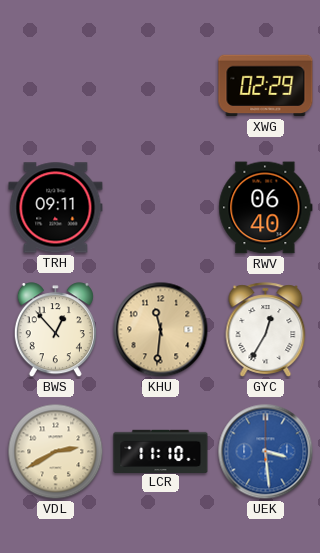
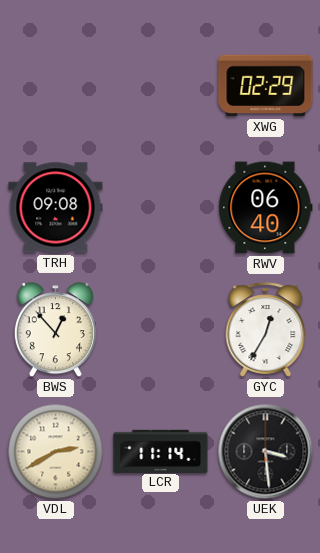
TRH: 09:11 -> 09:08 (56, 208)
KHU: 11:31 -> none (161, 330)
LCR: 11:10 -> 11:14 (161, 451)
UEK dial: blue -> black (266, 452)
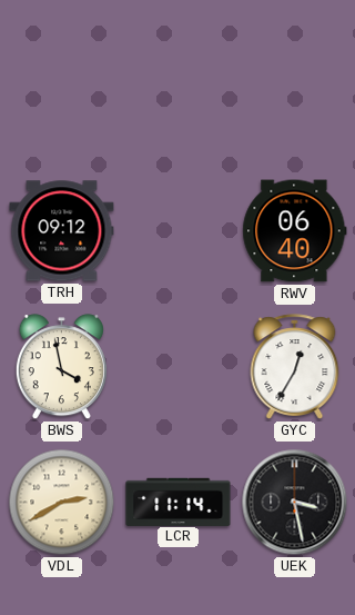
XWG: 02:29 -> none (266, 86)
TRH: 09:08 -> 09:12 (62, 231)
BWS: 12:53 -> 3:58 (61, 367)
UEK: 3:29 -> 3:28 (295, 503)
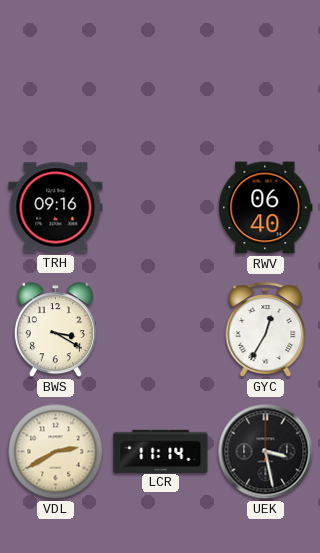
TRH: 09:12 -> 09:16 (56, 208)
BWS: 3:58 -> 3:20 (55, 330)
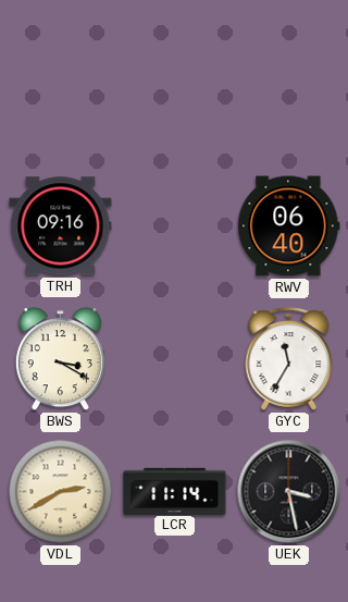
GYC: 12:35 -> 11:35 (289, 359)
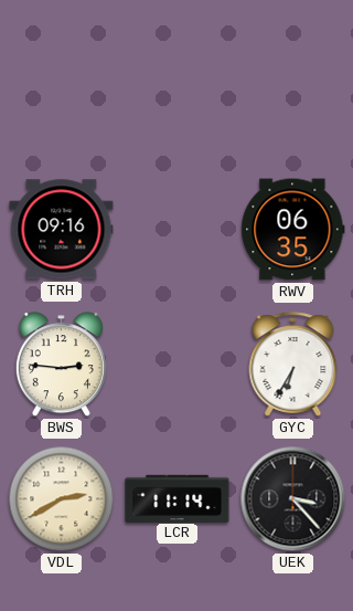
RWV: 06:40 -> 06:35 (293, 230)
BWS: 3:20 -> 2:46 (61, 365)
GYC: 11:35 -> 6:35 (293, 365)
UEK: 3:28 -> 3:23 (293, 499)
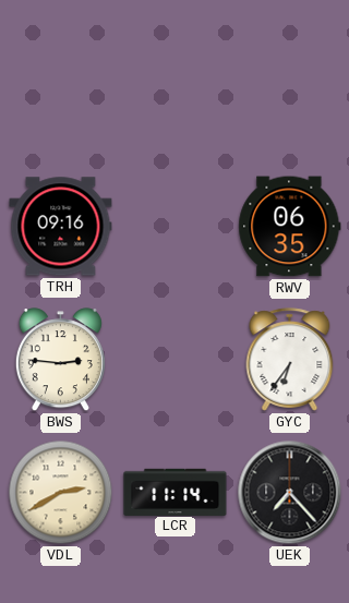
GYC: 6:35 -> 6:36 (290, 360)
UEK: 3:23 -> 7:23 (290, 493)
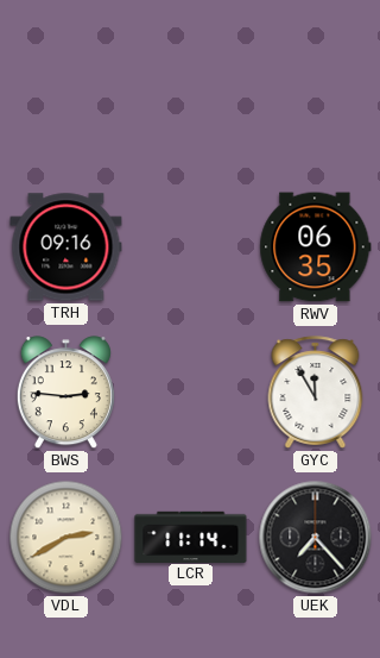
GYC: 6:36 -> 11:55 (316, 393)
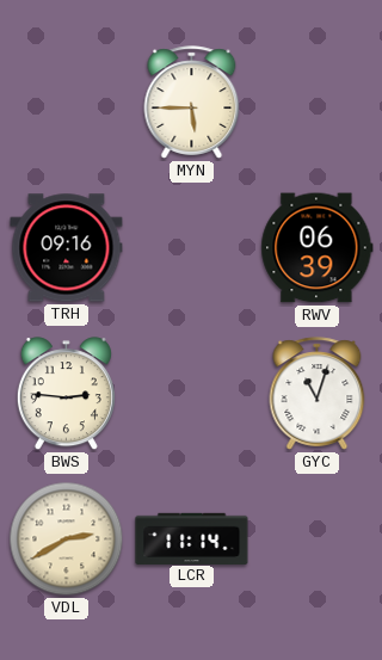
MYN: none -> 5:45 (192, 103)
RWV: 06:35 -> 06:39 (318, 248)
GYC: 11:55 -> 11:03 (318, 394)
UEK: 7:23 -> none (316, 538)
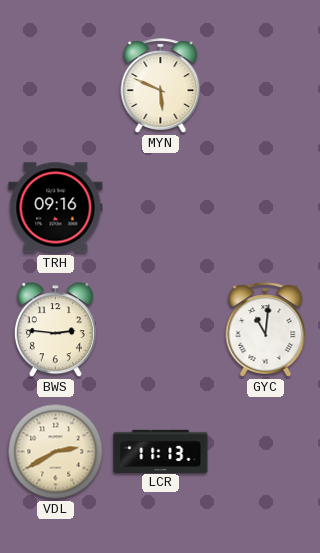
MYN: 5:45 -> 5:49 (161, 86)
RWV: 06:39 -> none (318, 248)
GYC: 11:03 -> 11:01 (266, 330)
LCR: 11:14 -> 11:13 (161, 451)
